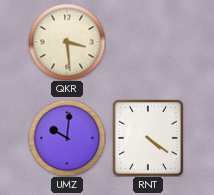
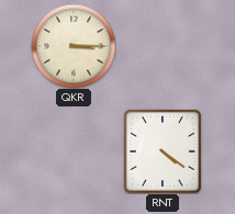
QKR: 3:29 -> 3:15 (74, 46)
UMZ: 10:01 -> none (67, 138)
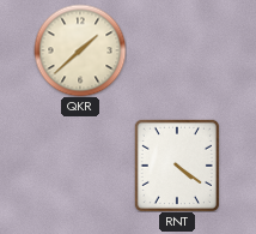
QKR: 3:15 -> 1:38 (80, 50)
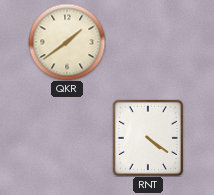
QKR: 1:38 -> 1:39 (67, 42)
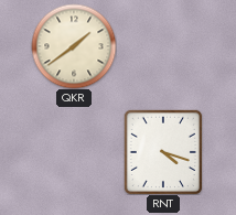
RNT: 4:21 -> 4:18 (163, 152)
